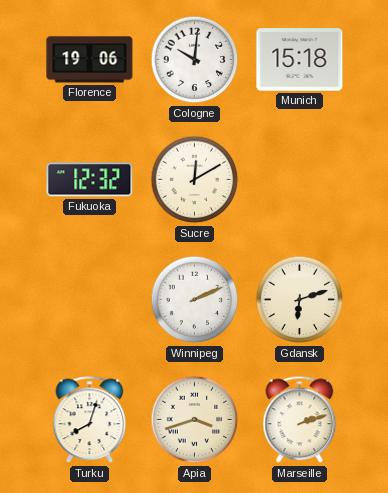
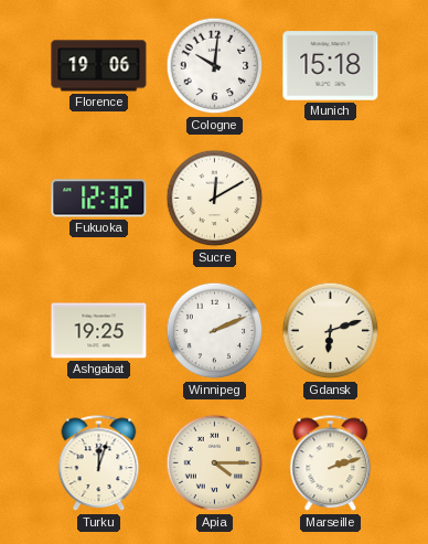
Ashgabat: none -> 19:25 (99, 331)
Turku: 8:03 -> 12:03 (99, 463)
Apia: 3:42 -> 4:15 (215, 463)
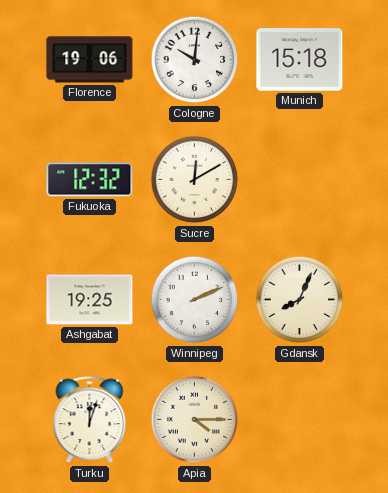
Gdansk: 6:12 -> 8:04 (300, 300)
Marseille: 2:12 -> none (331, 463)
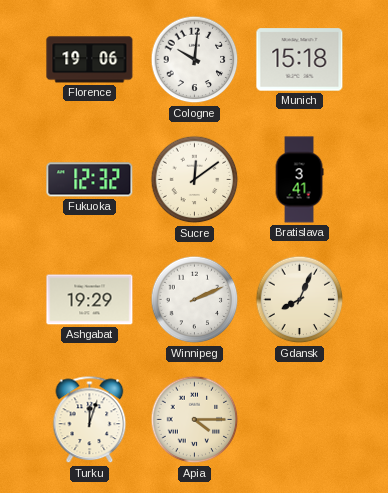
Sucre: 12:10 -> 12:09 (195, 180)
Bratislava: none -> 3:41 (299, 180)
Ashgabat: 19:25 -> 19:29 (90, 300)
